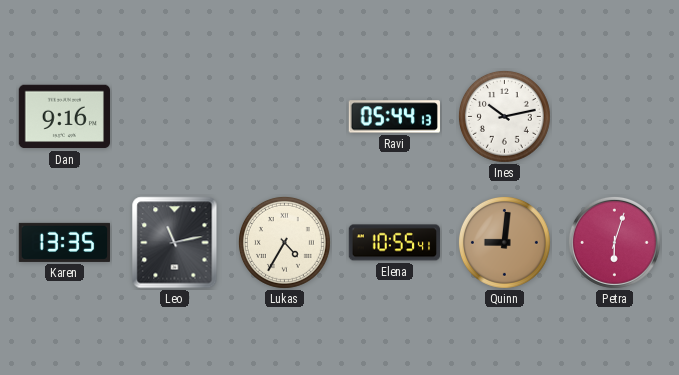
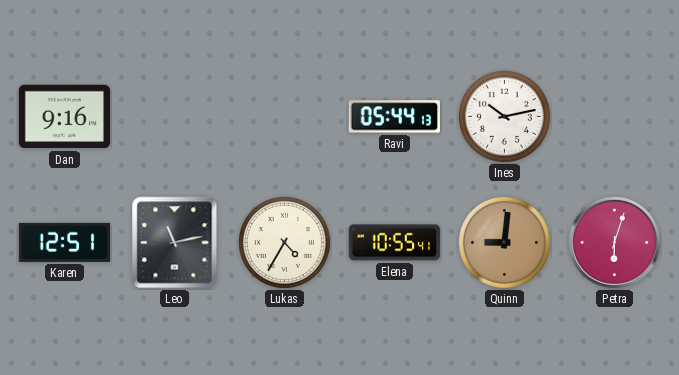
Karen: 13:35 -> 12:51 (64, 242)
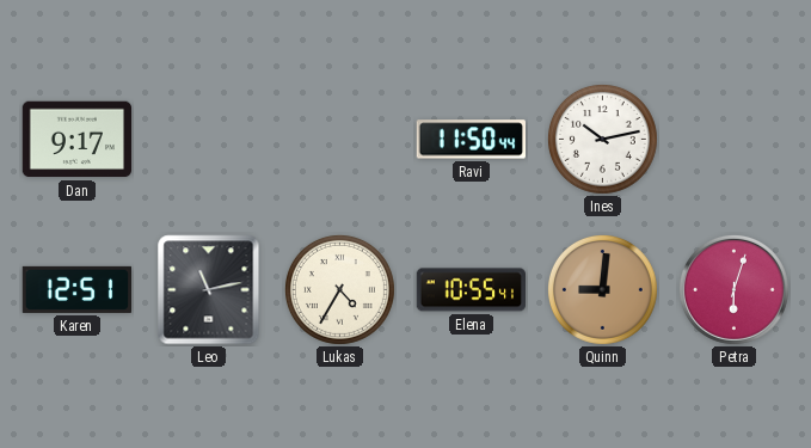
Dan: 9:16 -> 9:17 (76, 140)
Ravi: 05:44 -> 11:50 (471, 140)
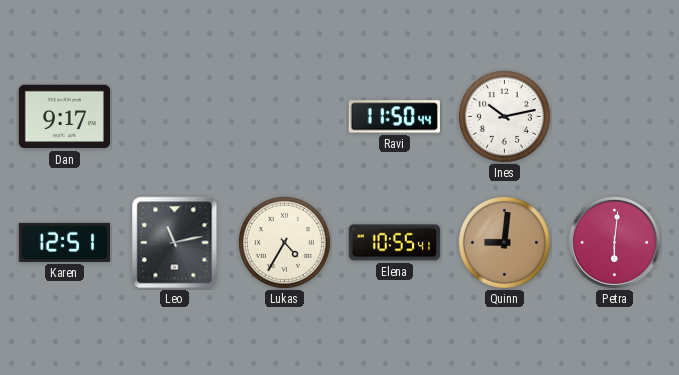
Petra: 6:03 -> 6:01 (614, 242)
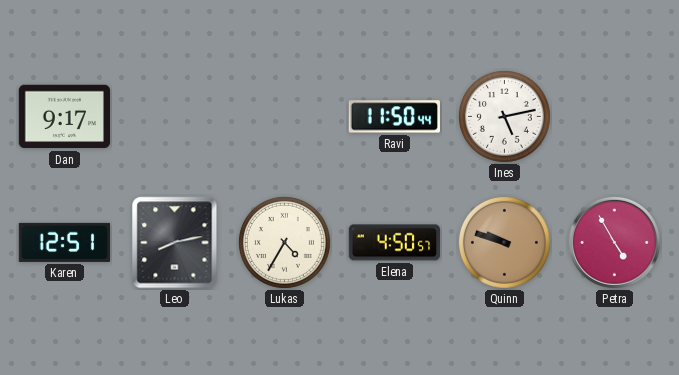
Ines: 10:13 -> 5:13 (504, 116)
Leo: 11:13 -> 8:13 (175, 243)
Elena: 10:55 -> 4:50 (394, 243)
Quinn: 9:01 -> 9:48 (504, 242)
Petra: 6:01 -> 4:55 (614, 242)
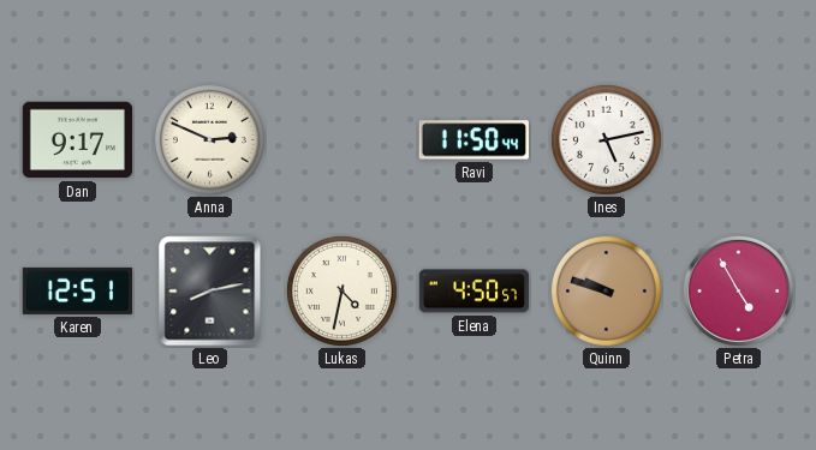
Anna: none -> 2:49 (209, 139)
Lukas: 4:35 -> 4:32 (341, 290)
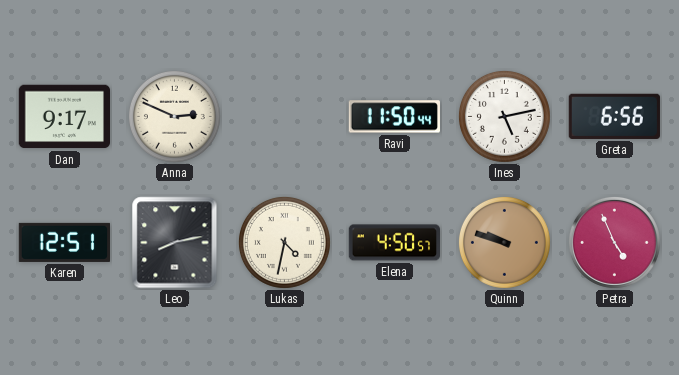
Greta: none -> 6:56 (614, 116)
Petra: 4:55 -> 4:56 (614, 242)
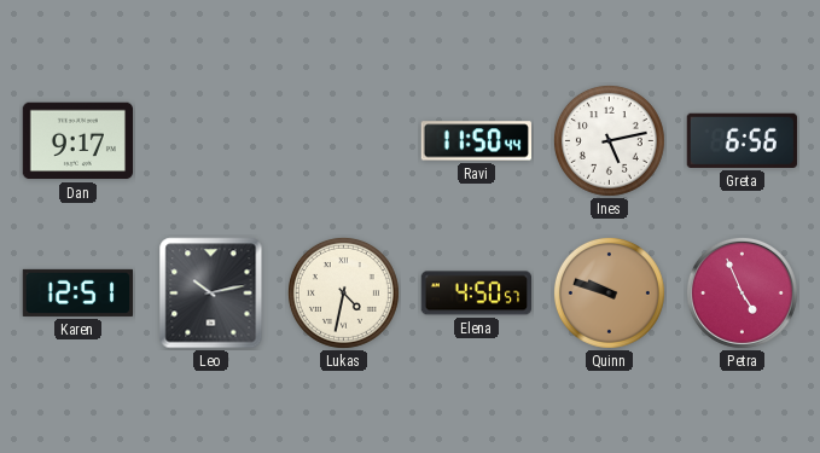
Anna: 2:49 -> none (174, 116)
Leo: 8:13 -> 10:13 (211, 294)
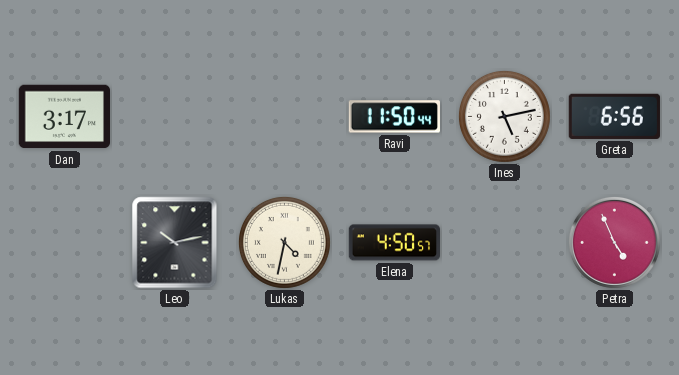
Dan: 9:17 -> 3:17 (64, 117)
Karen: 12:51 -> none (77, 292)
Quinn: 9:48 -> none (609, 292)
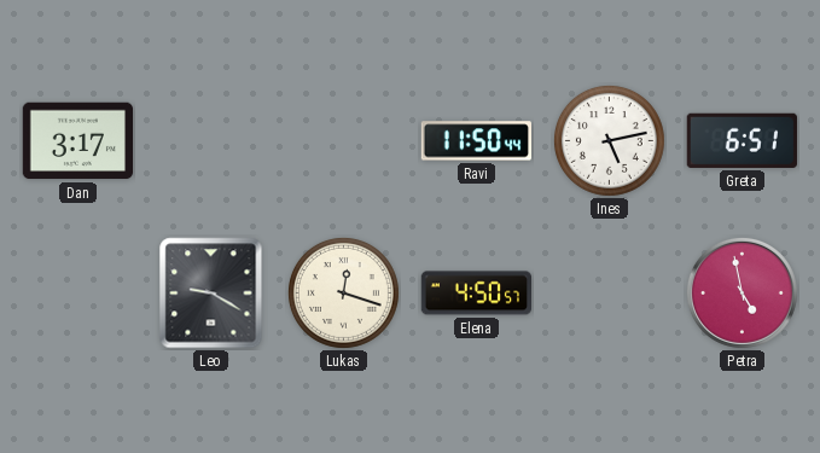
Greta: 6:56 -> 6:51 (742, 140)
Leo: 10:13 -> 9:20 (211, 294)
Lukas: 4:32 -> 12:18 (343, 292)
Petra: 4:56 -> 4:58 (742, 292)
